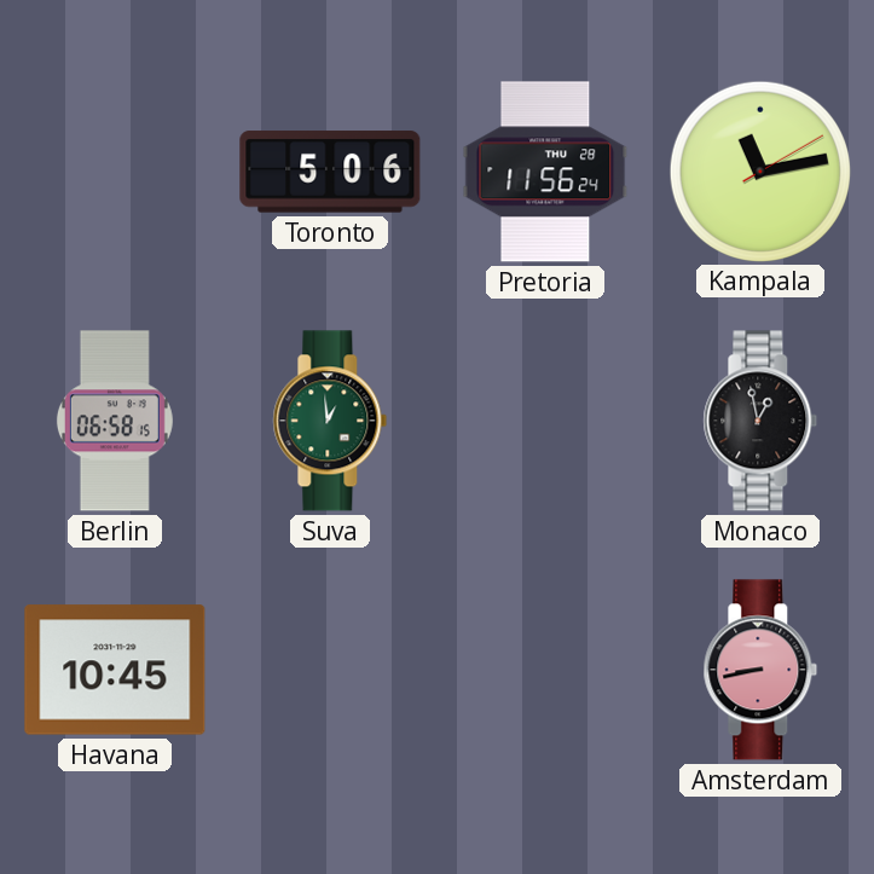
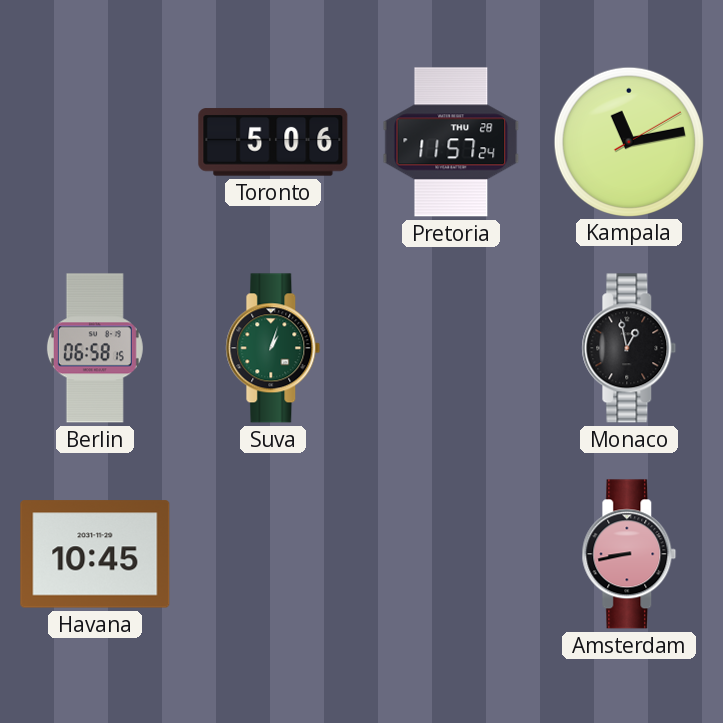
Pretoria: 11:56 -> 11:57 (451, 142)
Suva: 12:59 -> 1:03 (273, 348)
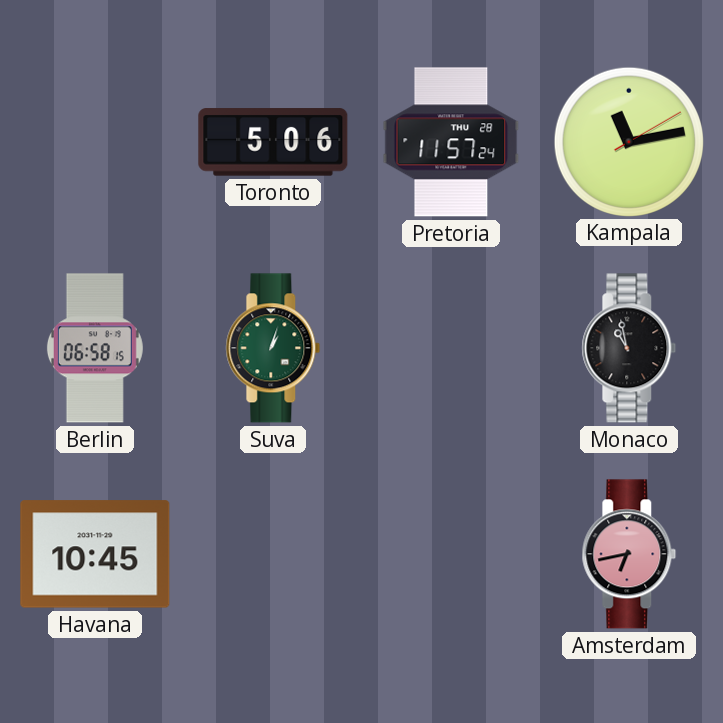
Monaco: 12:58 -> 10:58 (629, 348)
Amsterdam: 8:43 -> 6:43 (629, 554)
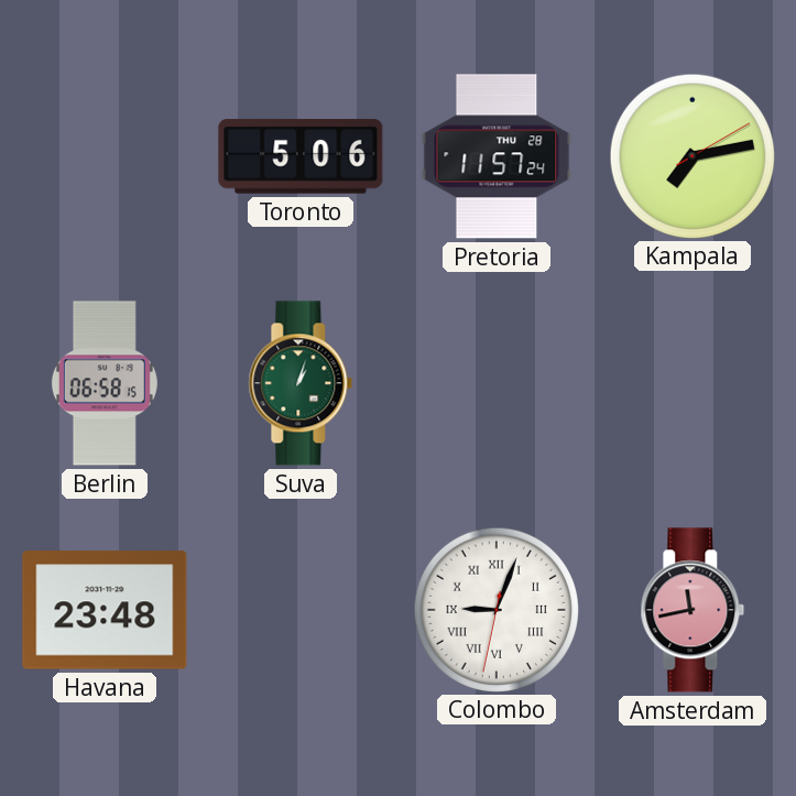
Kampala: 11:13 -> 7:13 (691, 155)
Monaco: 10:58 -> none (629, 348)
Havana: 10:45 -> 23:48 (105, 610)
Colombo: none -> 9:03 (495, 609)
Amsterdam: 6:43 -> 11:43 (693, 610)
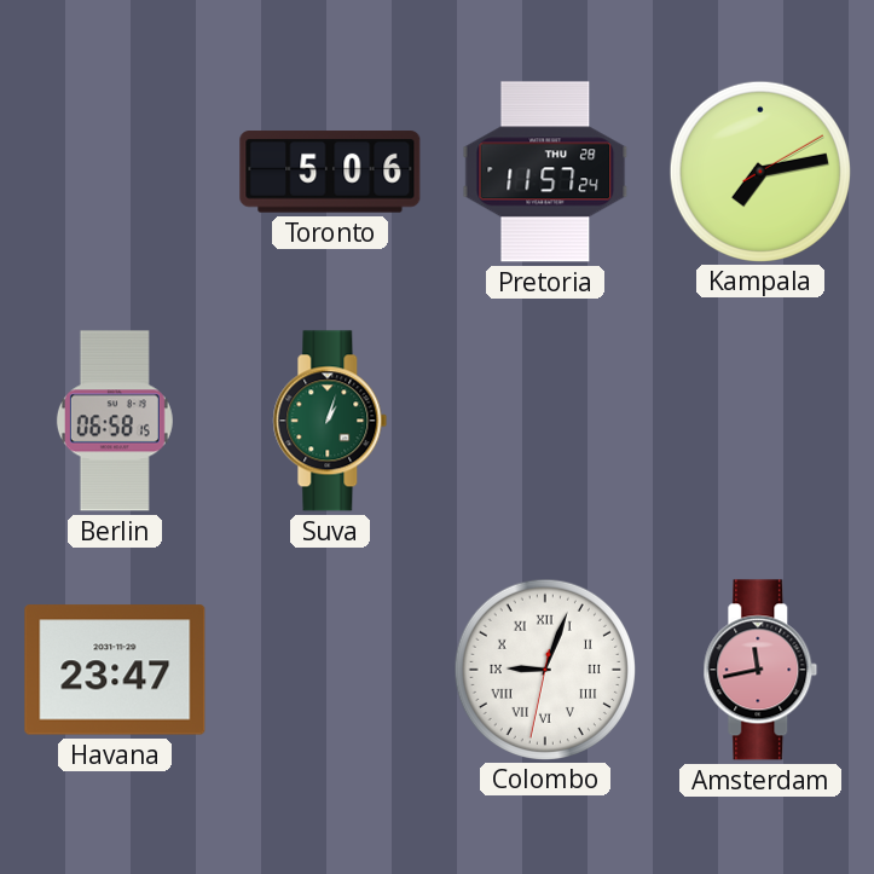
Havana: 23:48 -> 23:47 (115, 670)
